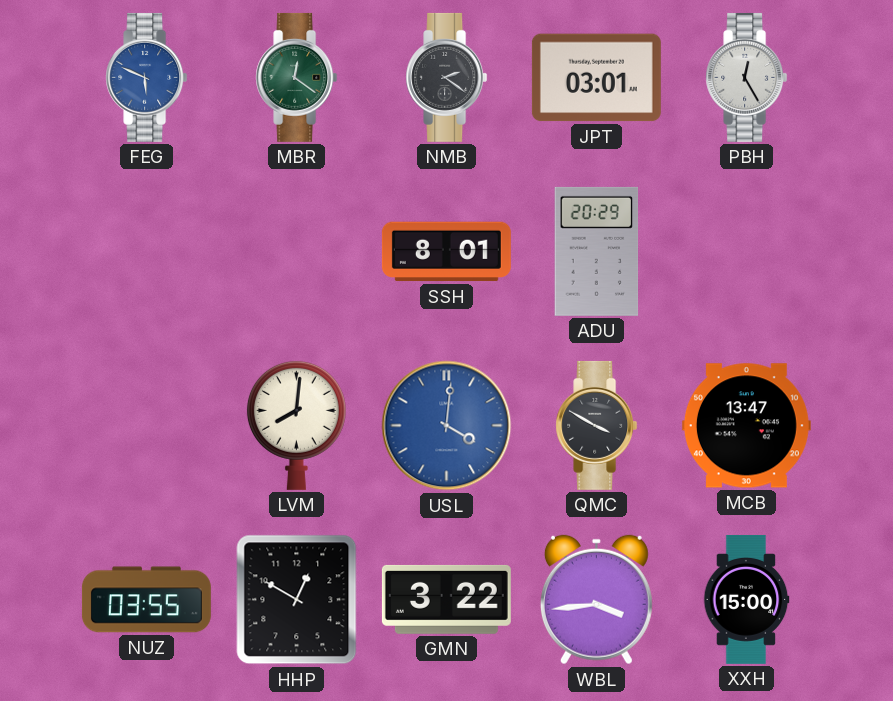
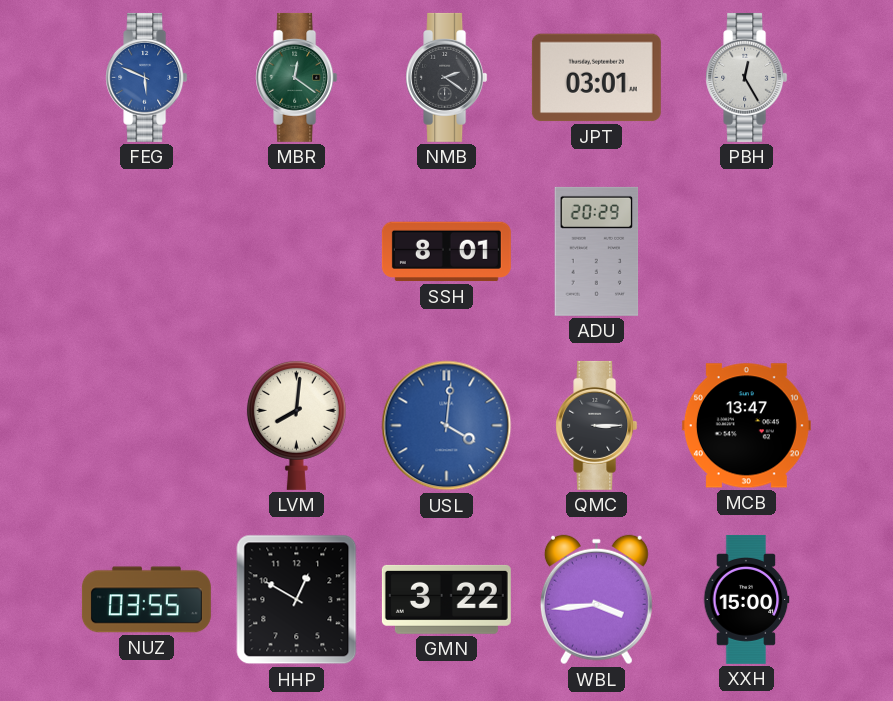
QMC: 3:50 -> 3:15 (597, 425)
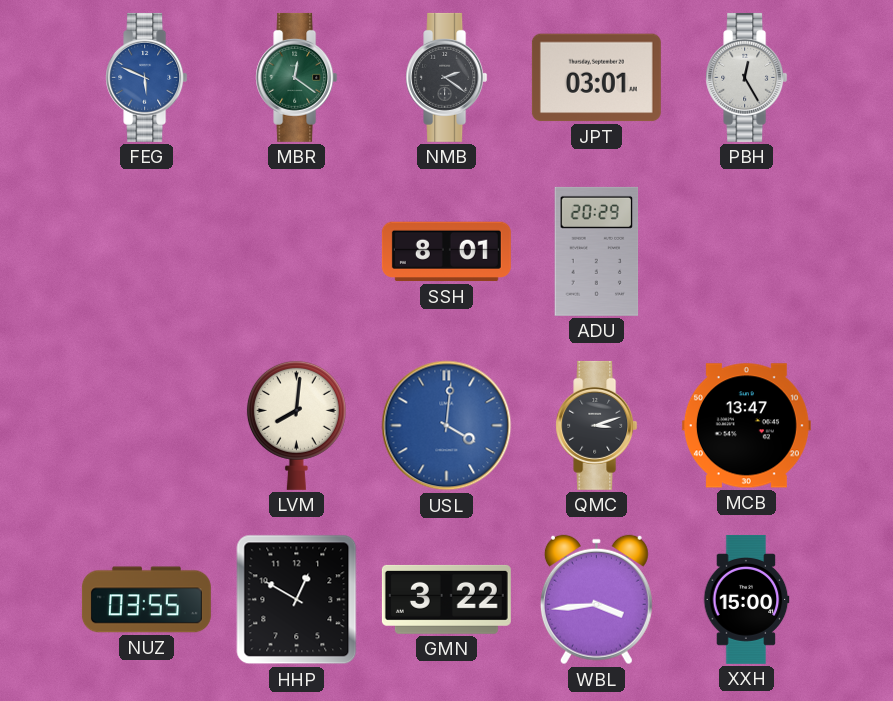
QMC: 3:15 -> 3:12 (597, 425)
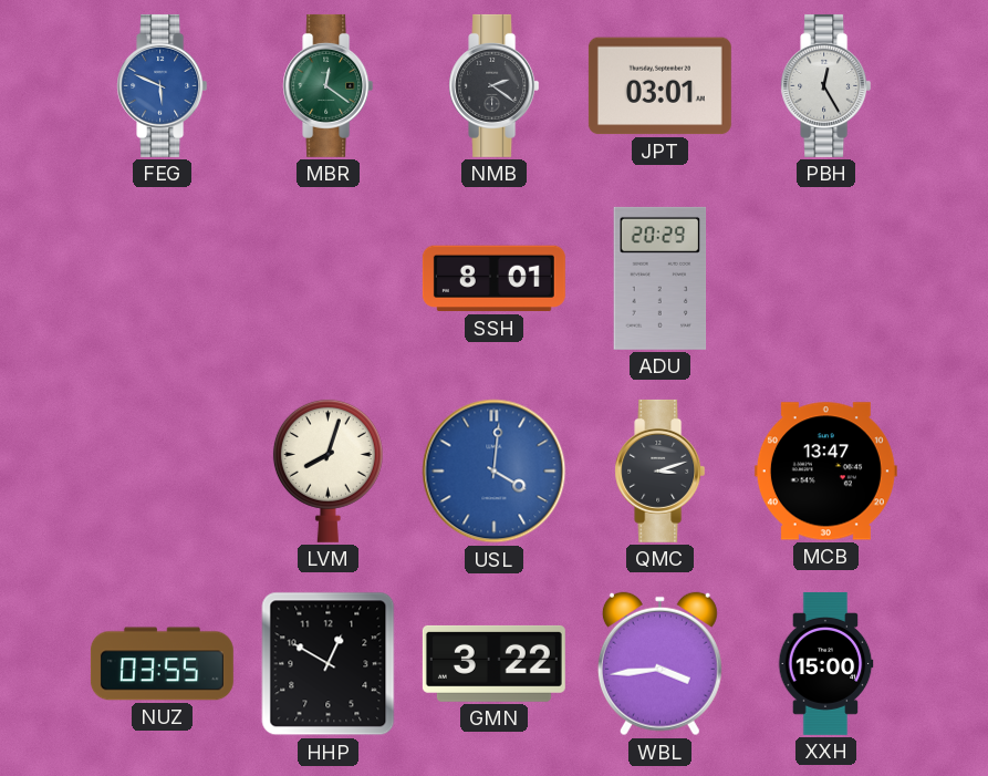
LVM: 8:01 -> 8:03 (327, 470)
